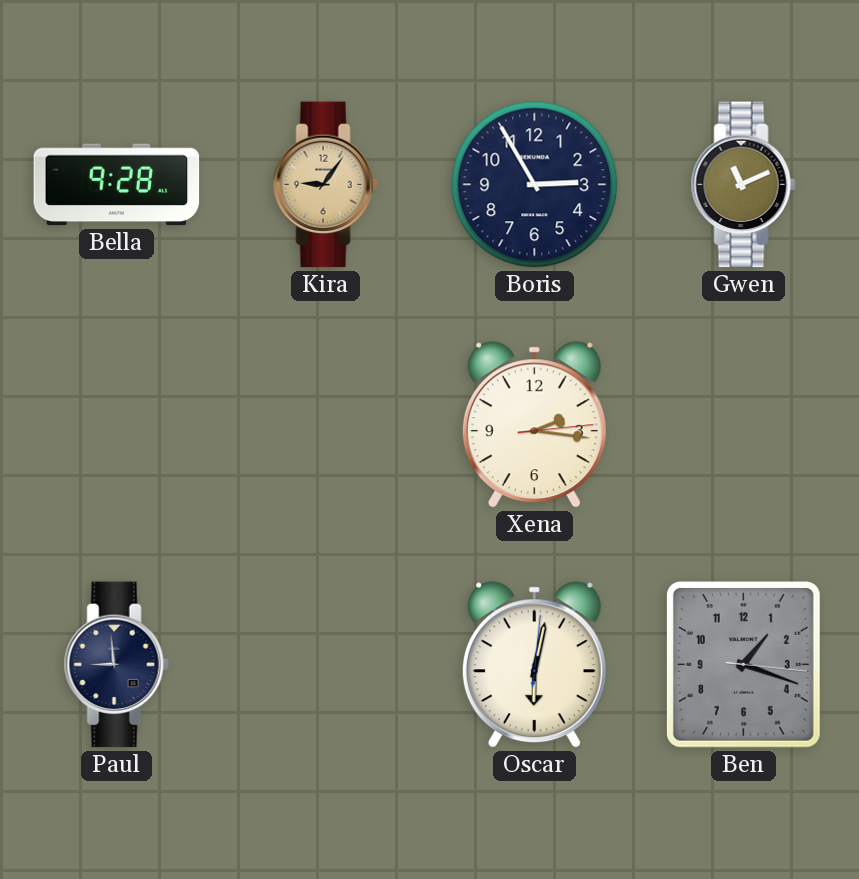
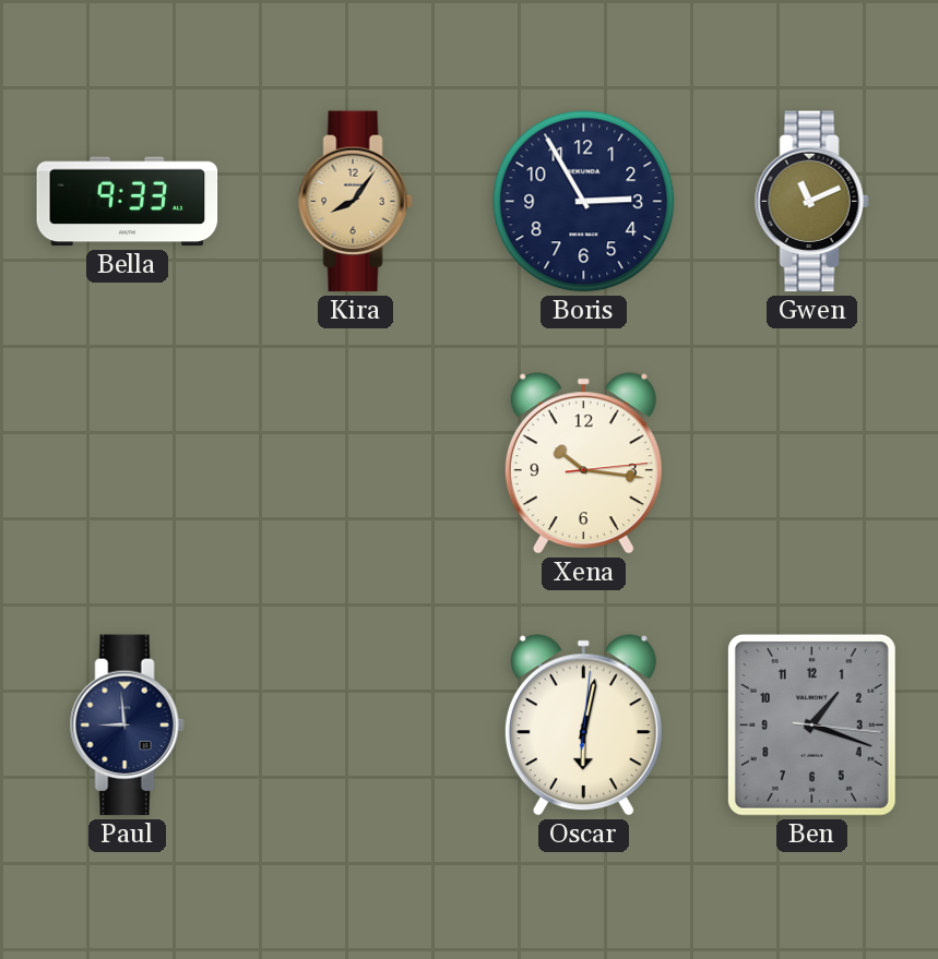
Bella: 9:28 -> 9:33 (128, 202)
Kira: 9:06 -> 8:06 (355, 202)
Xena: 2:16 -> 10:16 (583, 464)
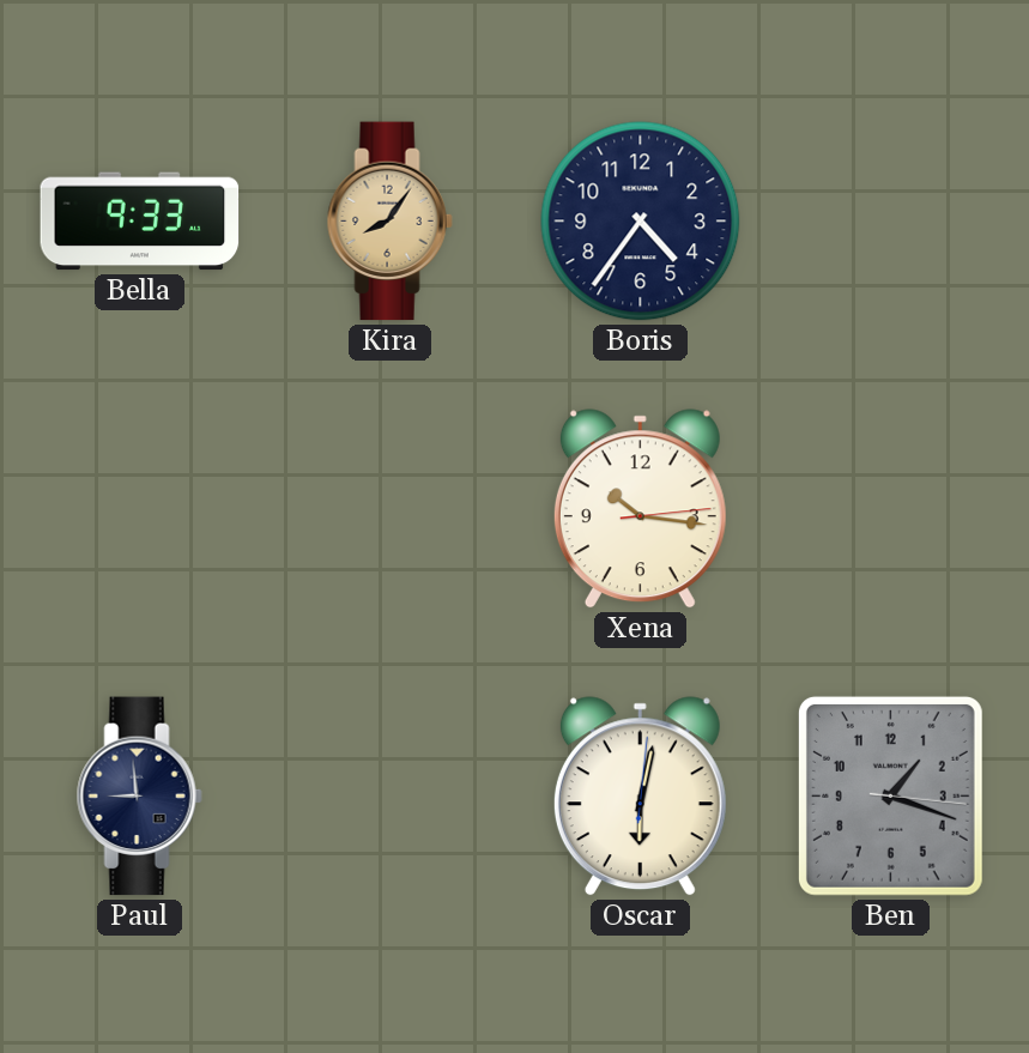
Boris: 2:55 -> 4:36 (641, 222)
Gwen: 11:11 -> none (811, 202)
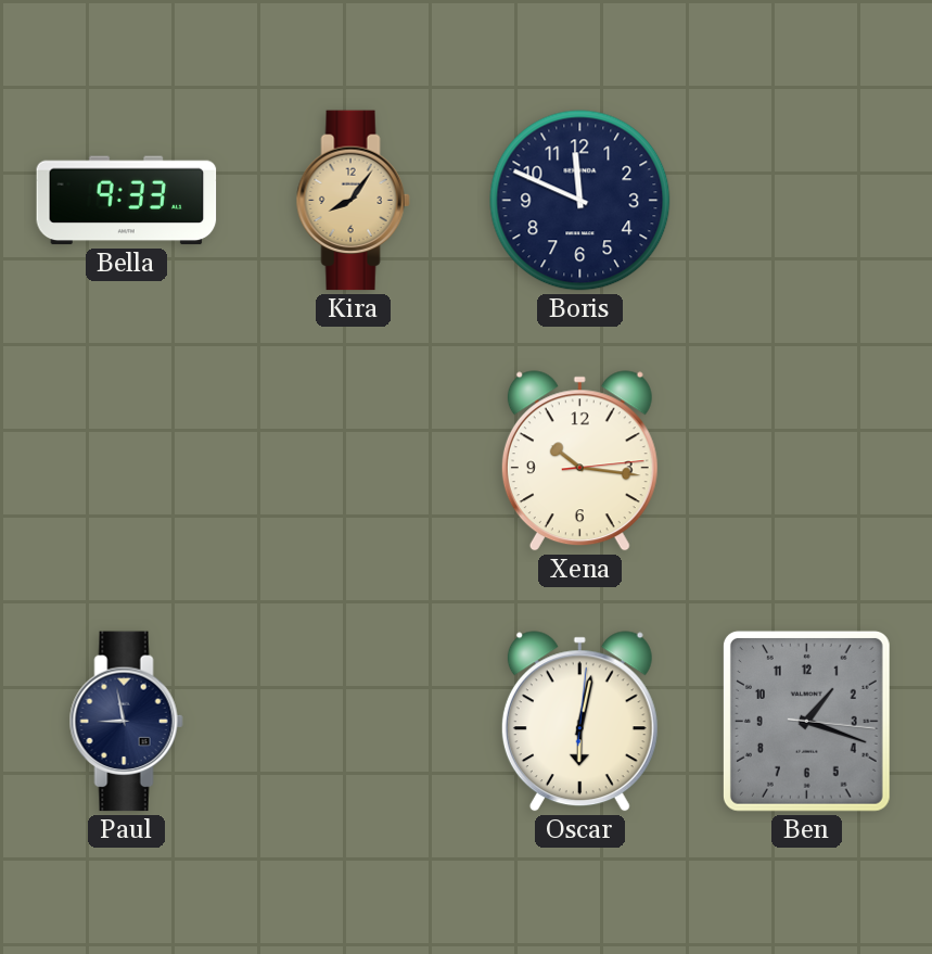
Boris: 4:36 -> 11:49 (580, 201)
Paul: 8:59 -> 8:58 (126, 722)
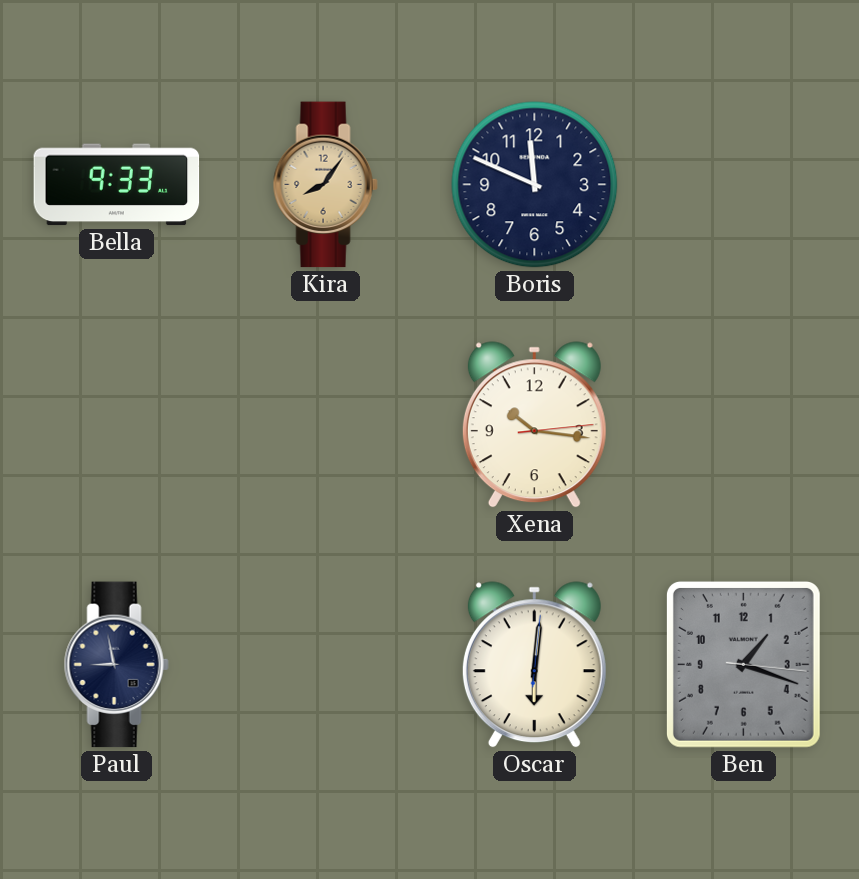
Oscar: 6:02 -> 6:01 (534, 665)
